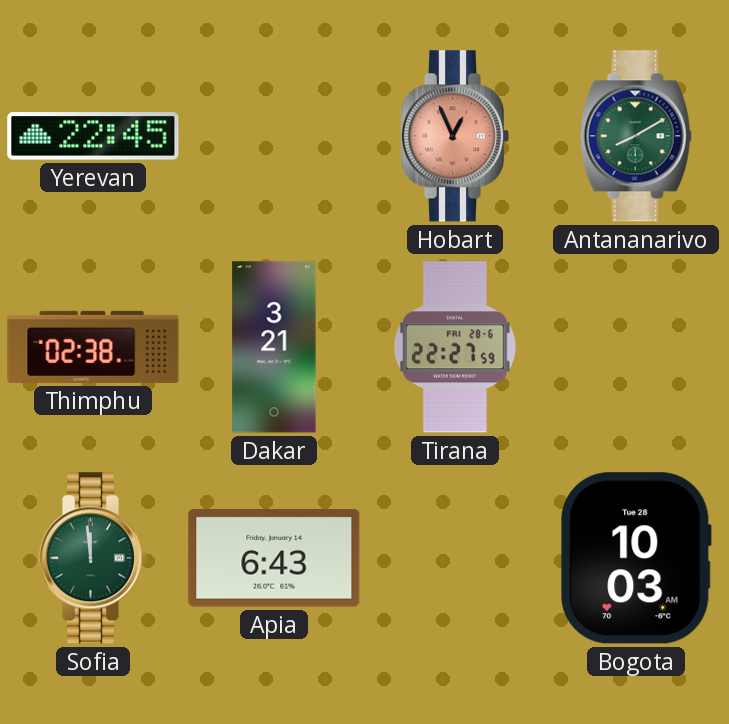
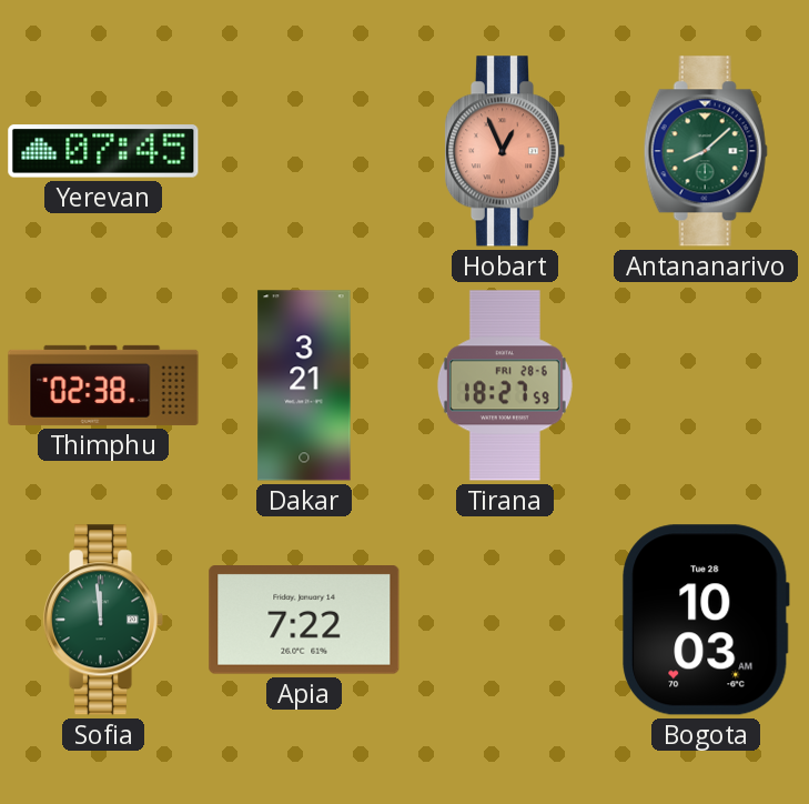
Yerevan: 22:45 -> 07:45 (103, 151)
Antananarivo: 8:10 -> 8:08 (706, 151)
Tirana: 22:27 -> 18:27 (505, 385)
Apia: 6:43 -> 7:22 (304, 621)
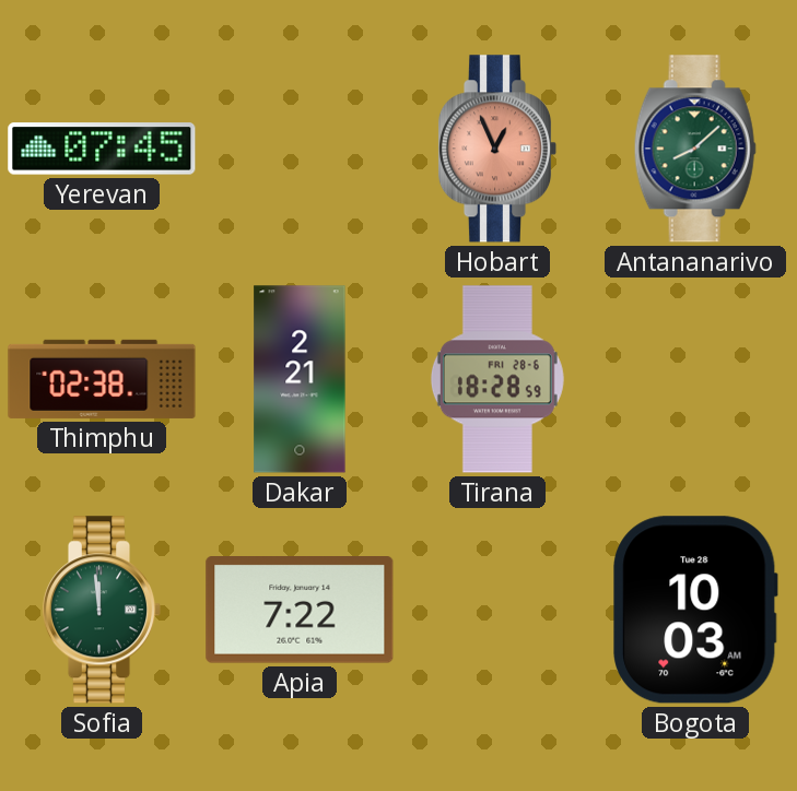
Dakar: 3:21 -> 2:21 (300, 379)
Tirana: 18:27 -> 18:28 (497, 379)
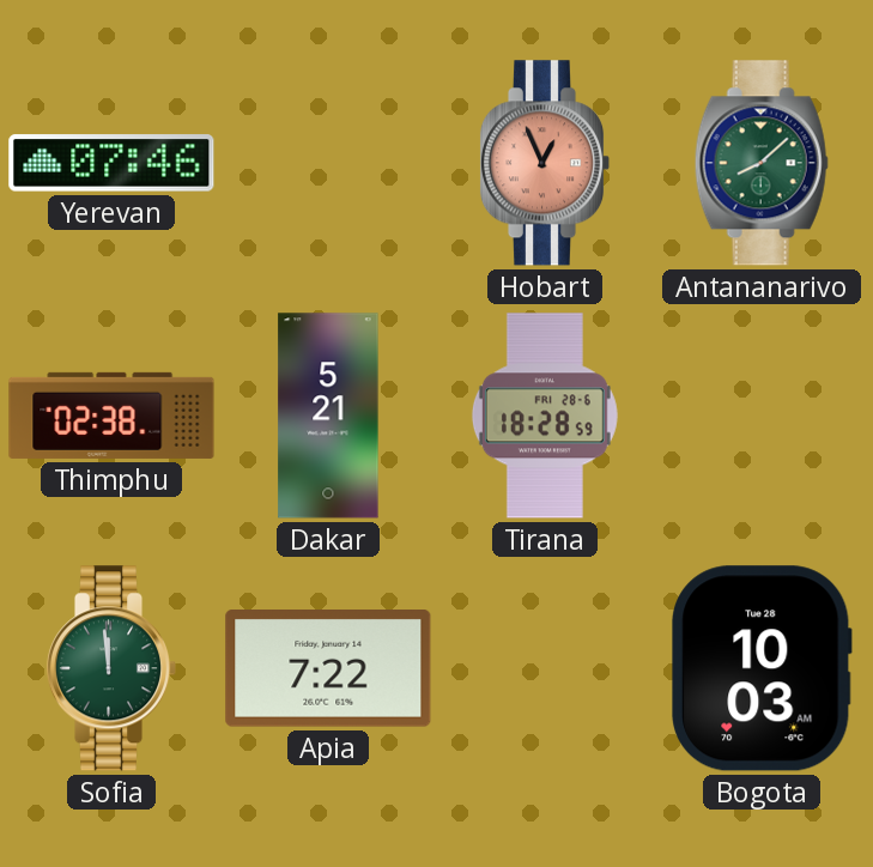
Yerevan: 07:45 -> 07:46 (111, 163)
Dakar: 2:21 -> 5:21 (328, 416)
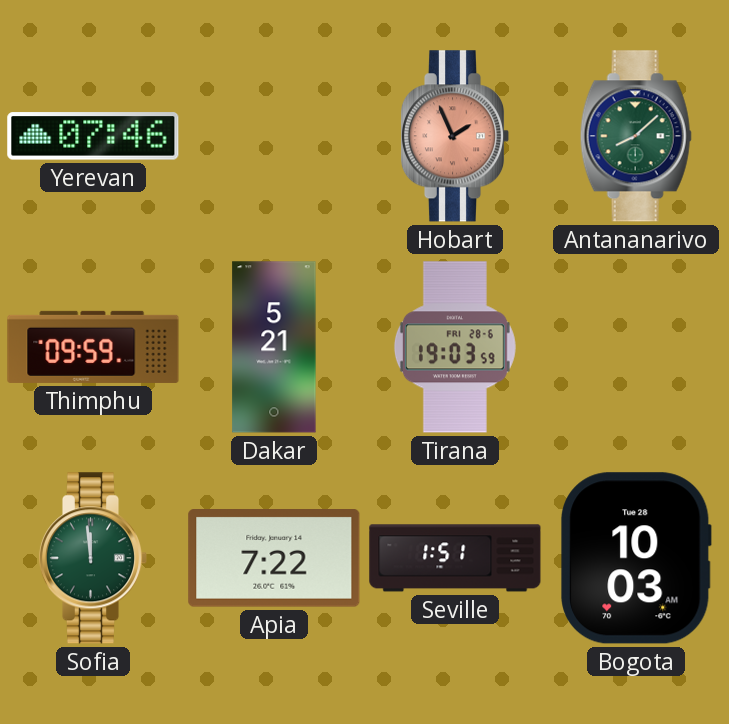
Hobart: 12:56 -> 1:56 (455, 136)
Thimphu: 02:38 -> 09:59 (93, 347)
Tirana: 18:28 -> 19:03 (455, 347)
Seville: none -> 1:51 (455, 558)
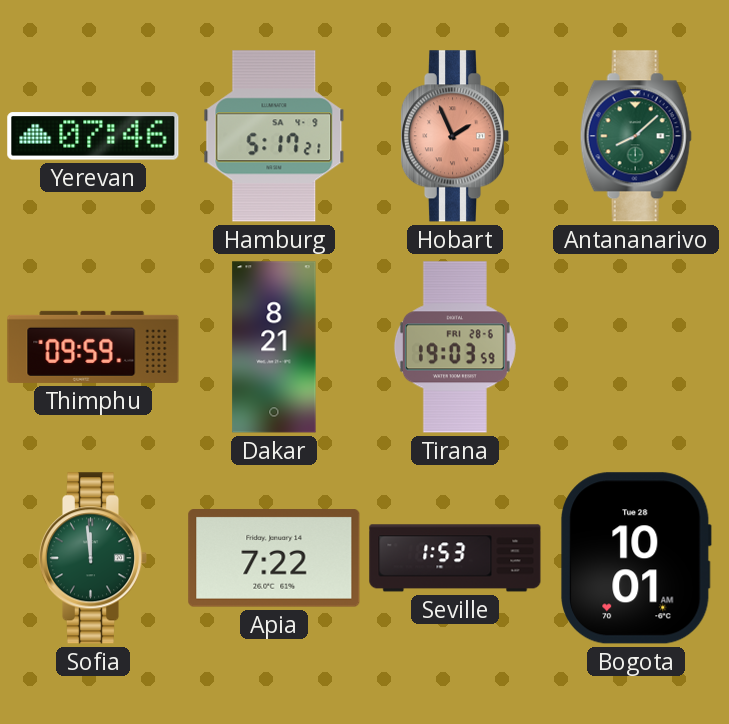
Hamburg: none -> 5:17 (274, 136)
Dakar: 5:21 -> 8:21 (274, 347)
Seville: 1:51 -> 1:53 (455, 558)
Bogota: 10:03 -> 10:01 (637, 558)
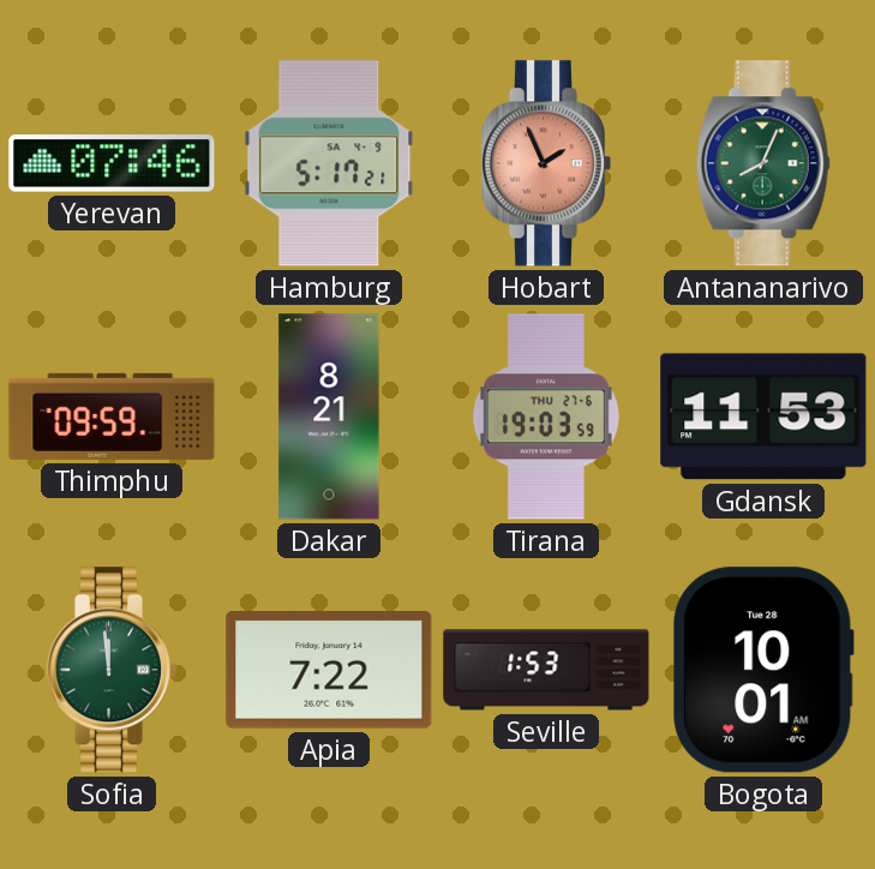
Antananarivo: 8:08 -> 8:04 (763, 163)
Tirana date: FRI 28-6 -> THU 27-6 (546, 416)
Gdansk: none -> 11:53 (763, 416)
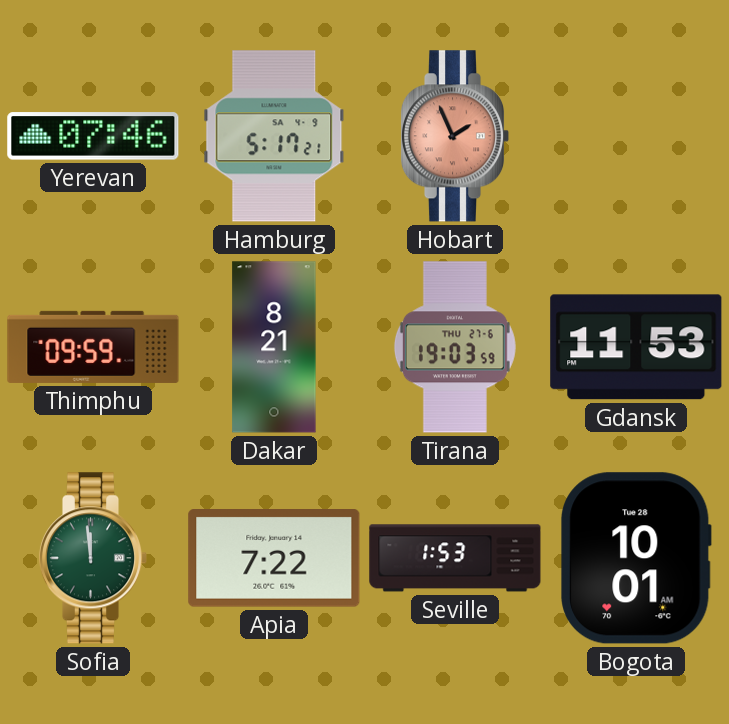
Antananarivo: 8:04 -> none (763, 163)
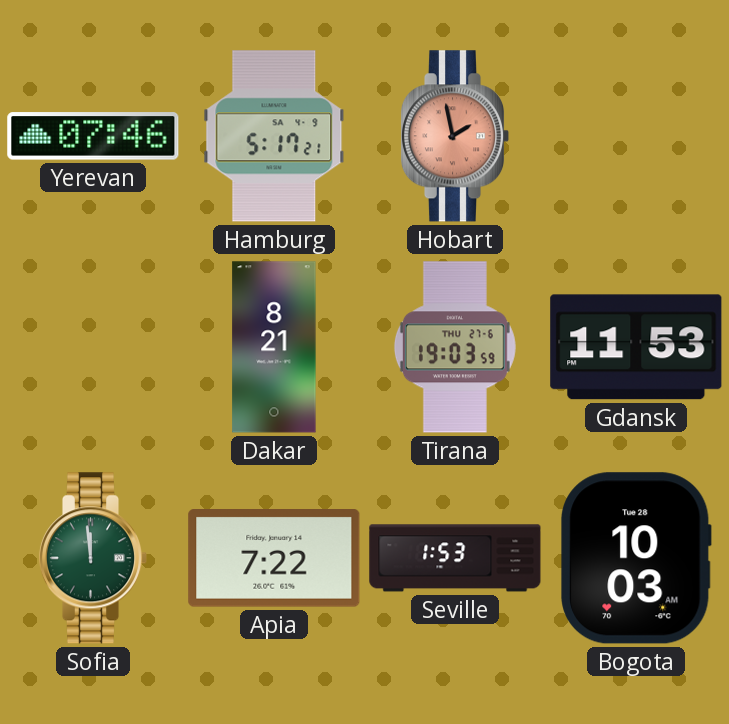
Hobart: 1:56 -> 1:58 (455, 136)
Thimphu: 09:59 -> none (93, 347)
Bogota: 10:01 -> 10:03 (637, 558)
